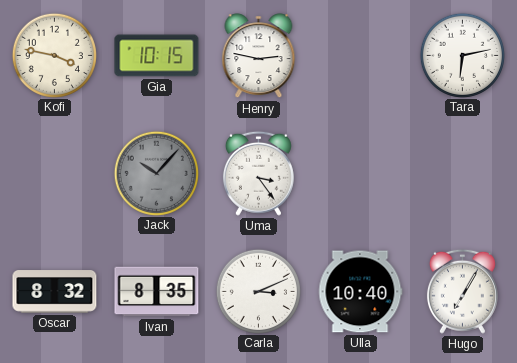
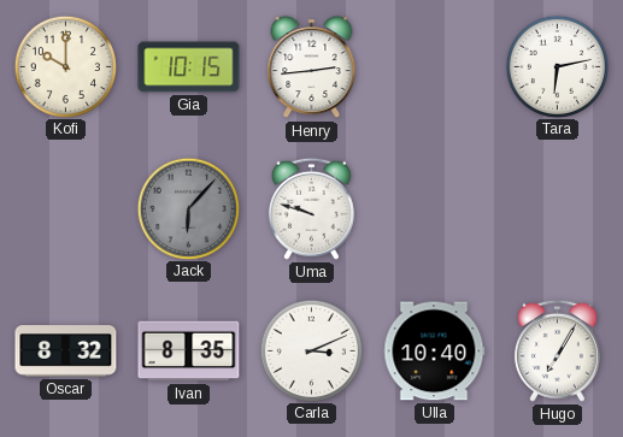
Kofi: 3:47 -> 10:00 (65, 66)
Henry: 2:47 -> 2:44 (312, 67)
Jack: 10:07 -> 6:07 (188, 208)
Uma: 3:24 -> 9:48 (311, 208)
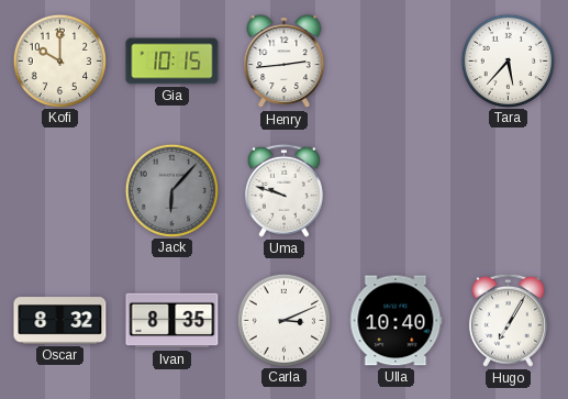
Tara: 6:13 -> 5:37 (508, 60)
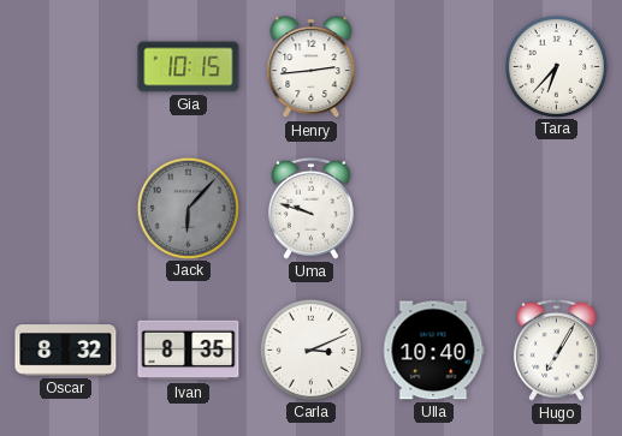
Kofi: 10:00 -> none (59, 60)
Tara: 5:37 -> 6:37 (556, 66)
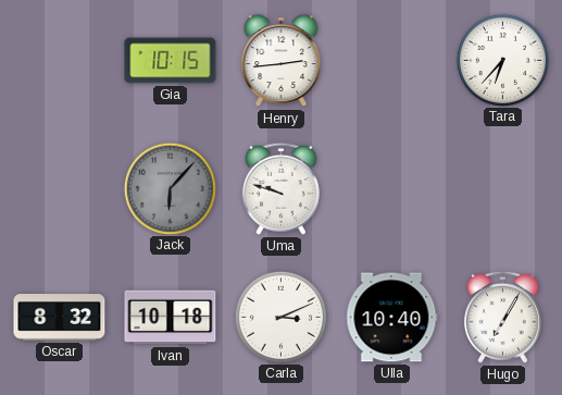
Ivan: 8:35 -> 10:18 (171, 318)
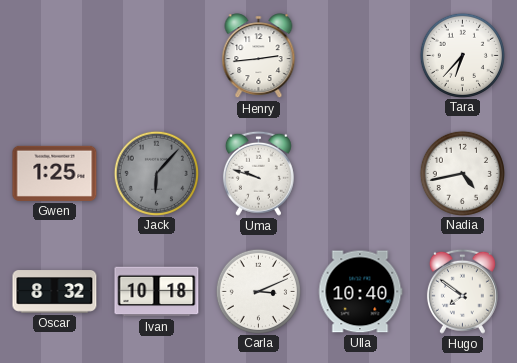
Gia: 10:15 -> none (171, 61)
Gwen: none -> 1:25 (55, 173)
Nadia: none -> 4:43 (462, 173)
Hugo: 7:05 -> 7:51 (462, 291)
